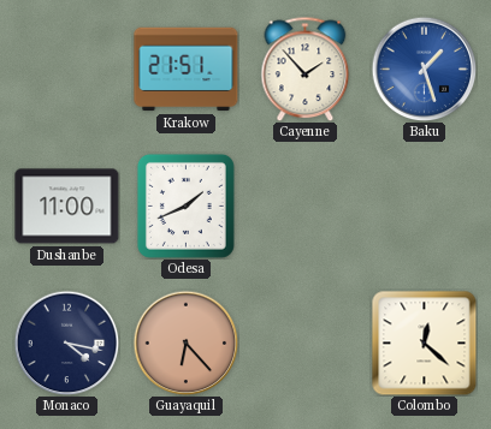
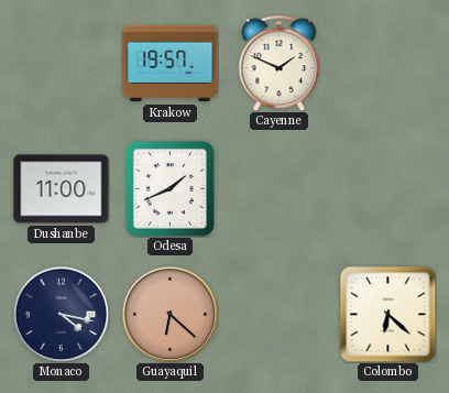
Krakow: 21:51 -> 19:57 (171, 64)
Cayenne: 1:53 -> 1:49 (280, 63)
Baku: 1:27 -> none (424, 68)
Guayaquil: 6:23 -> 6:22 (169, 314)
Colombo: 12:22 -> 6:22 (388, 315)
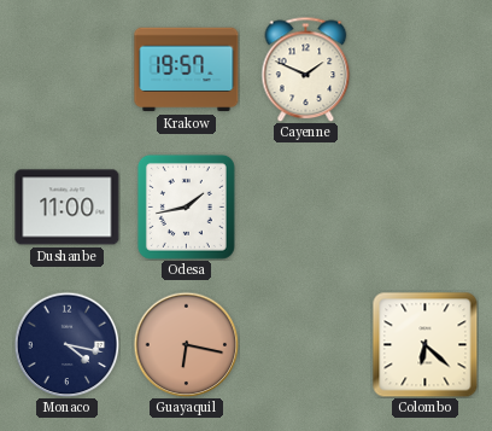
Odesa: 1:41 -> 1:43 (186, 206)
Guayaquil: 6:22 -> 6:17 (186, 344)
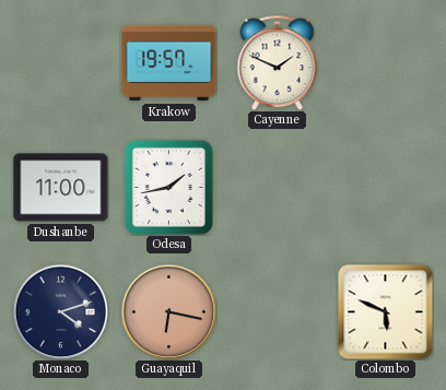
Monaco: 4:17 -> 4:12 (60, 311)
Colombo: 6:22 -> 5:49 (386, 312)
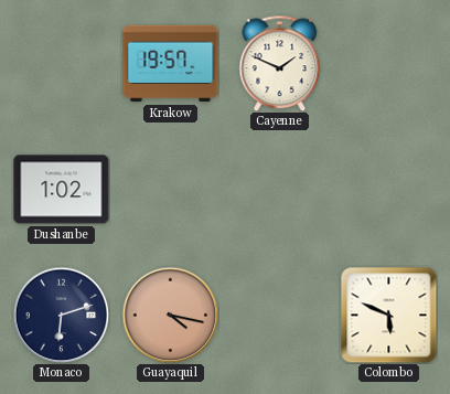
Dushanbe: 11:00 -> 1:02 (62, 190)
Odesa: 1:43 -> none (168, 187)
Monaco: 4:12 -> 6:12 (61, 315)
Guayaquil: 6:17 -> 4:17 (170, 315)
